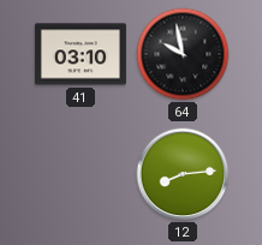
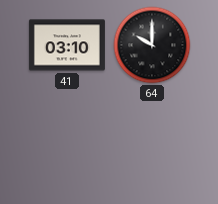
64: 9:58 -> 10:00 (152, 45)
12: 8:14 -> none (183, 174)
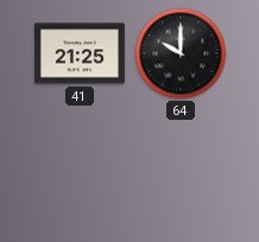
41: 03:10 -> 21:25 (80, 53)
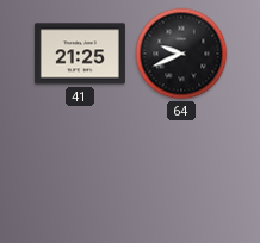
64: 10:00 -> 9:41 (181, 54)
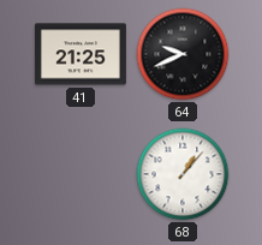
68: none -> 1:07 (183, 174)
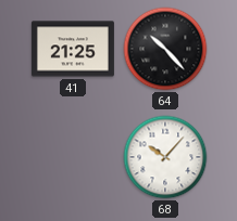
64: 9:41 -> 10:23 (165, 49)
68: 1:07 -> 10:07 (165, 157)
